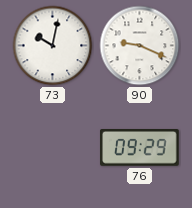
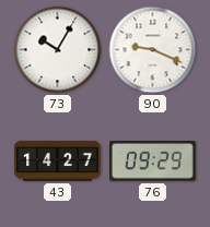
73: 10:02 -> 10:05 (58, 50)
43: none -> 14:27 (58, 160)
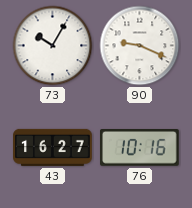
43: 14:27 -> 16:27 (53, 147)
76: 09:29 -> 10:16 (140, 148)
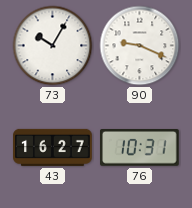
76: 10:16 -> 10:31 (140, 148)
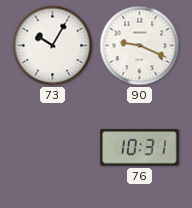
43: 16:27 -> none (53, 147)
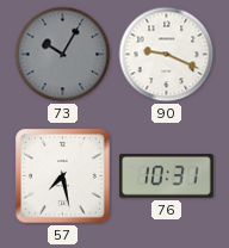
73 dial: white -> grey (63, 55)
57: none -> 7:28 (63, 176)
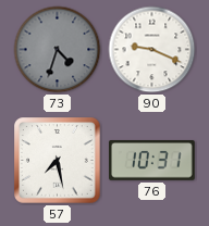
73: 10:05 -> 4:33 (58, 50)
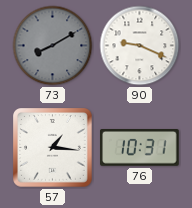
73: 4:33 -> 8:10 (53, 46)
57: 7:28 -> 1:16 (53, 148)
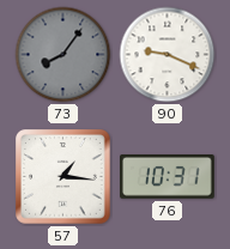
73: 8:10 -> 8:06 (63, 55)
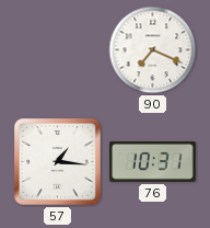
73: 8:06 -> none (63, 55)
90: 9:19 -> 7:19 (153, 50)
